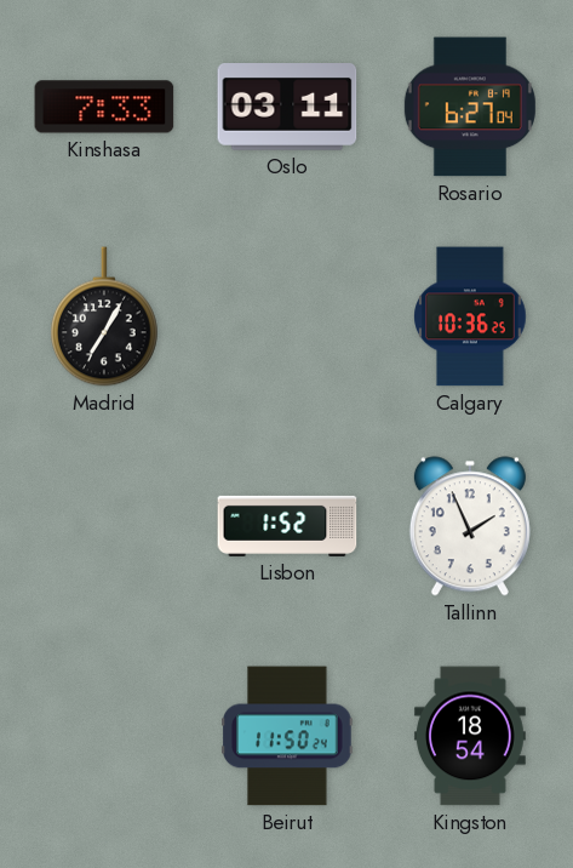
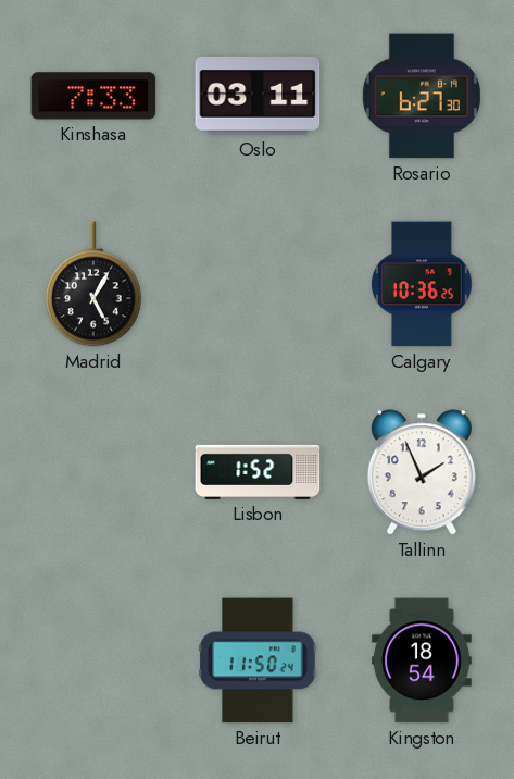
Rosario: 6:27:04 -> 6:27:30 (422, 96)
Madrid: 7:05 -> 5:05 (95, 284)
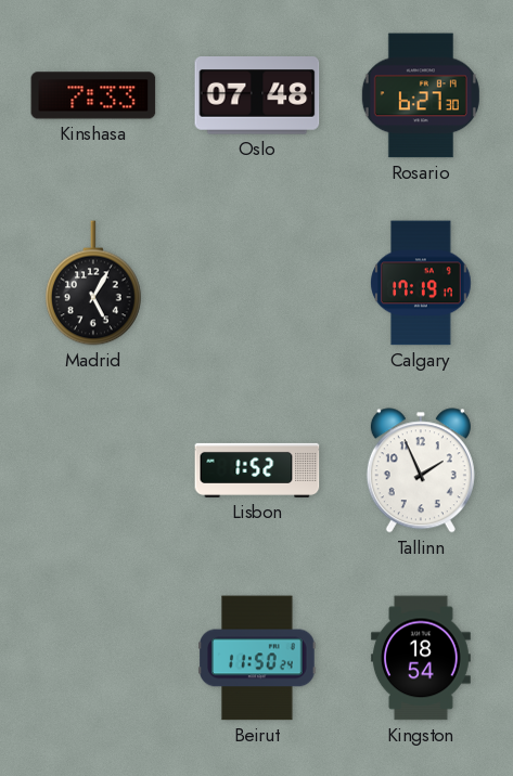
Oslo: 03:11 -> 07:48 (257, 96)
Calgary: 10:36 -> 17:19 (421, 283)
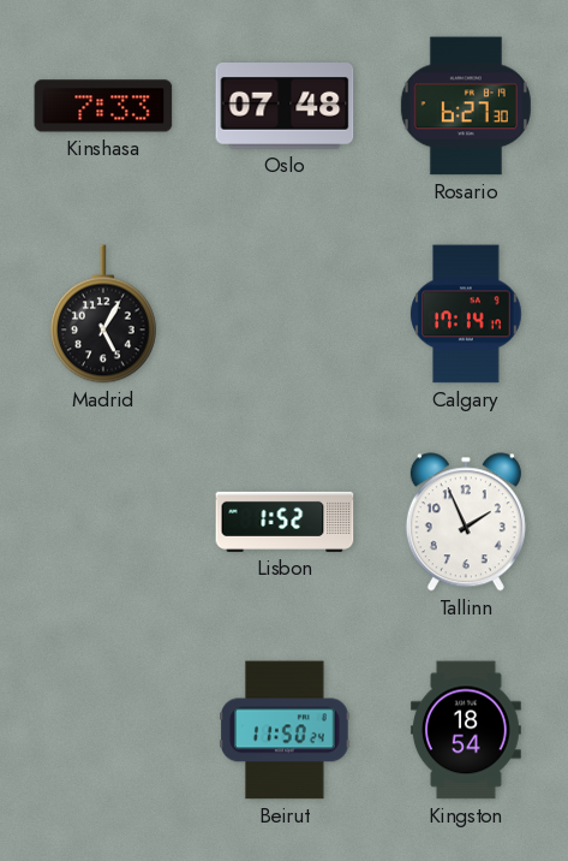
Calgary: 17:19 -> 17:14 (466, 314)
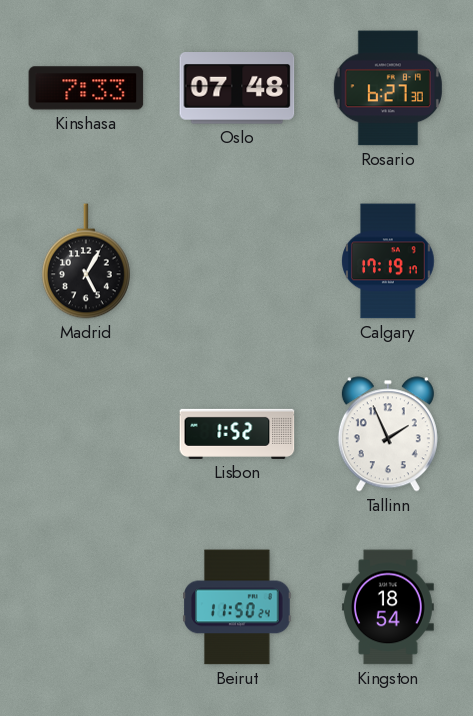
Calgary: 17:14 -> 17:19 (388, 261)
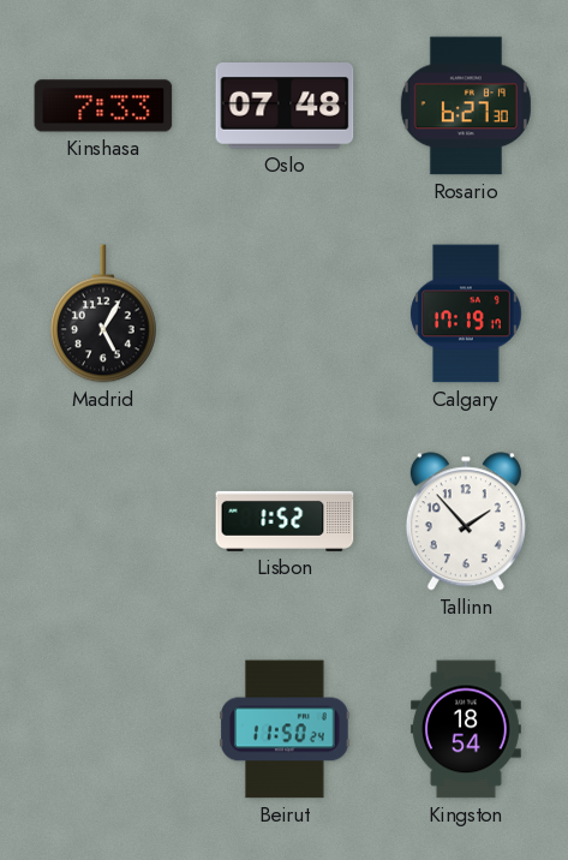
Tallinn: 1:56 -> 1:53 (466, 521)
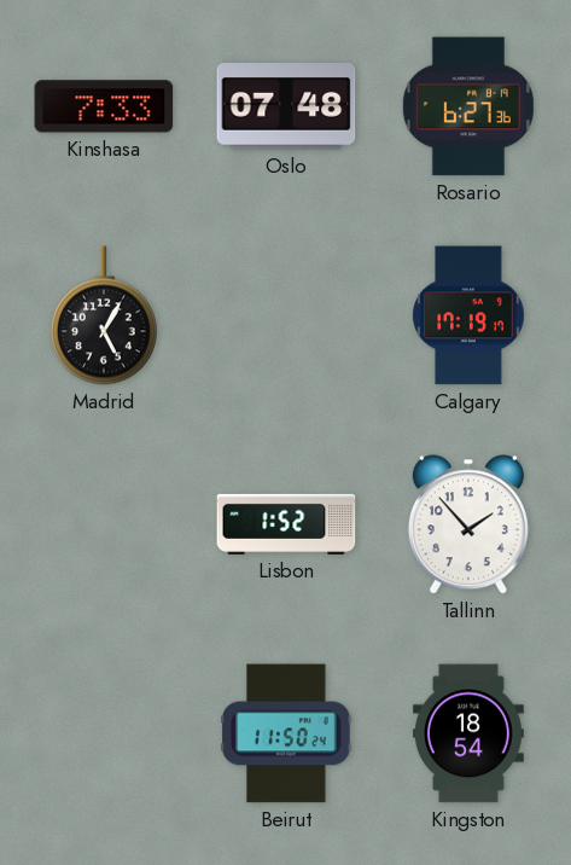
Rosario: 6:27:30 -> 6:27:36 (468, 106)
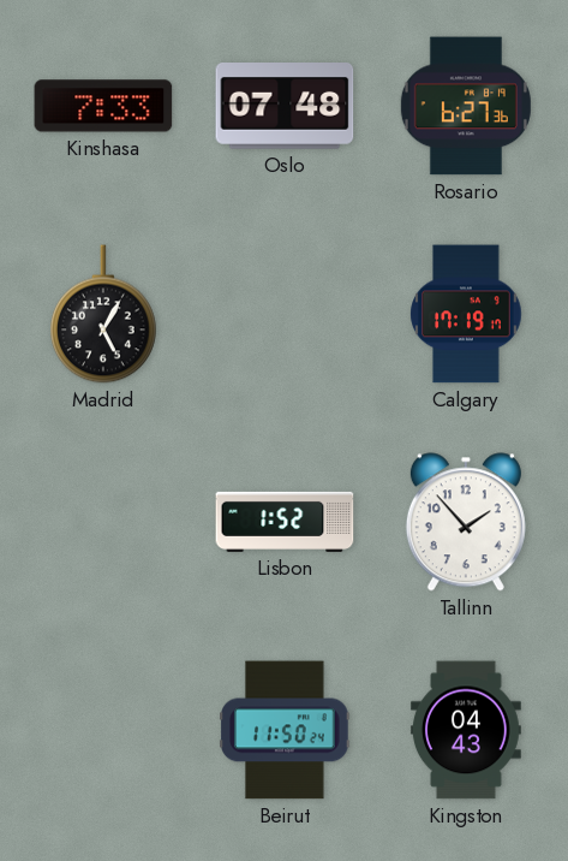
Kingston: 18:54 -> 04:43 (466, 730)
